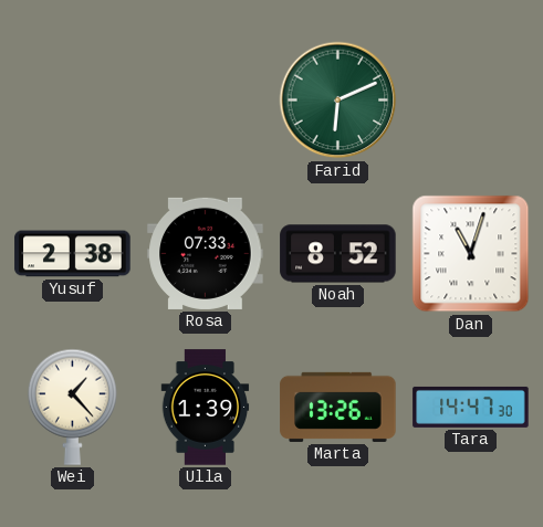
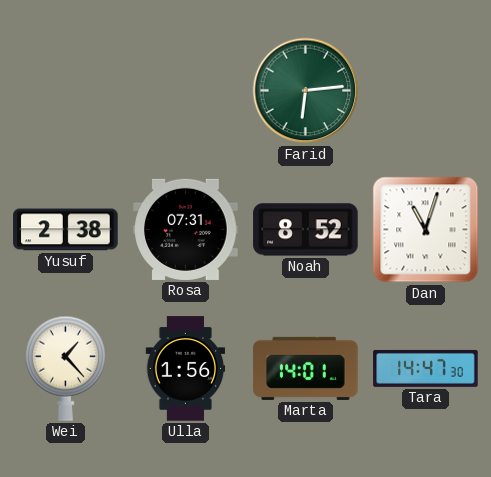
Farid: 6:11 -> 6:14 (306, 91)
Rosa: 07:33 -> 07:31 (186, 229)
Ulla: 1:39 -> 1:56 (186, 369)
Marta: 13:26 -> 14:01 (306, 368)
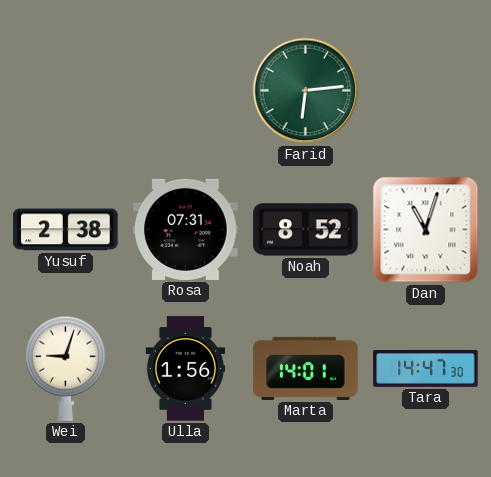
Wei: 1:23 -> 9:03 (65, 368)
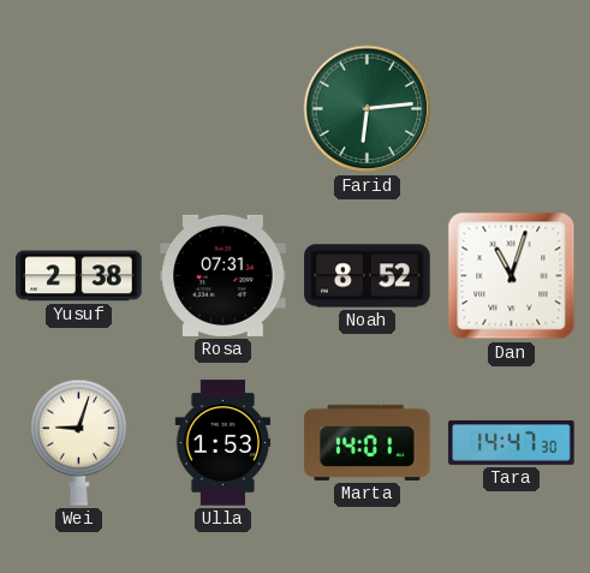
Ulla: 1:56 -> 1:53 (224, 443)
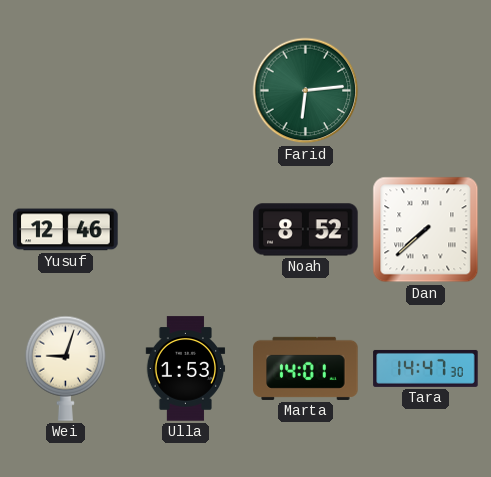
Yusuf: 2:38 -> 12:46 (66, 230)
Rosa: 07:31 -> none (224, 275)
Dan: 11:03 -> 7:38 (426, 230)
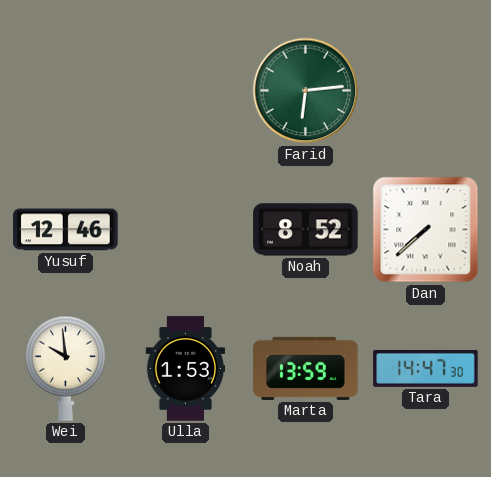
Wei: 9:03 -> 9:59 (65, 368)
Marta: 14:01 -> 13:59 (306, 368)
